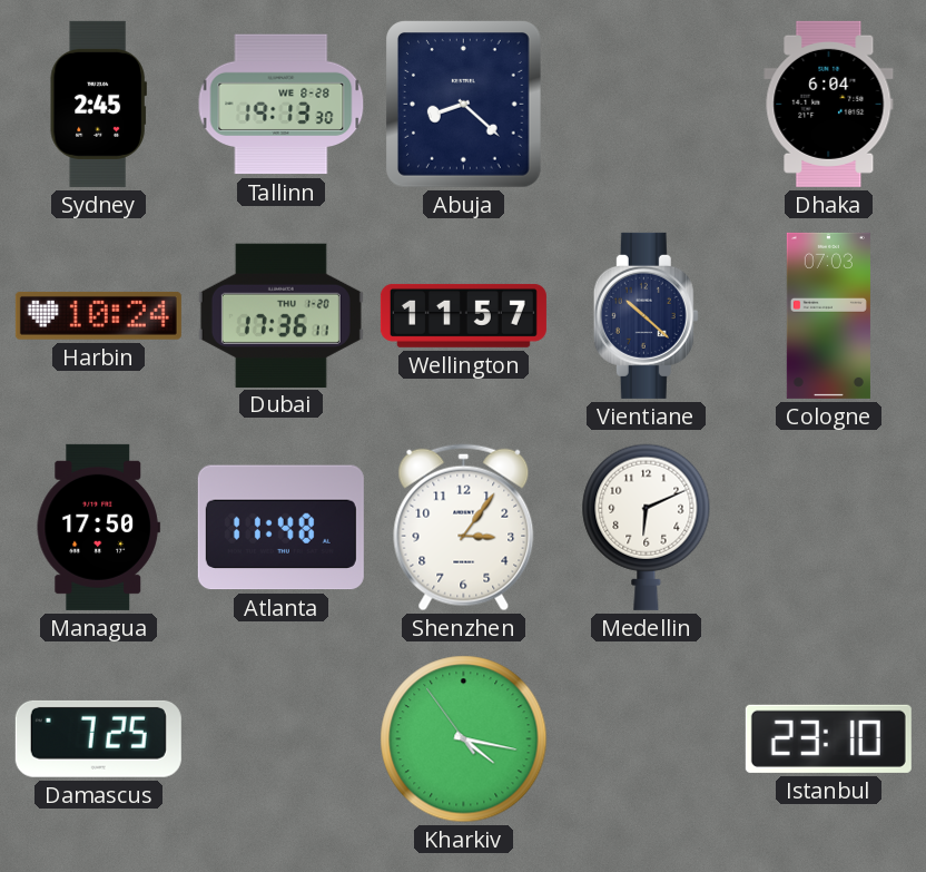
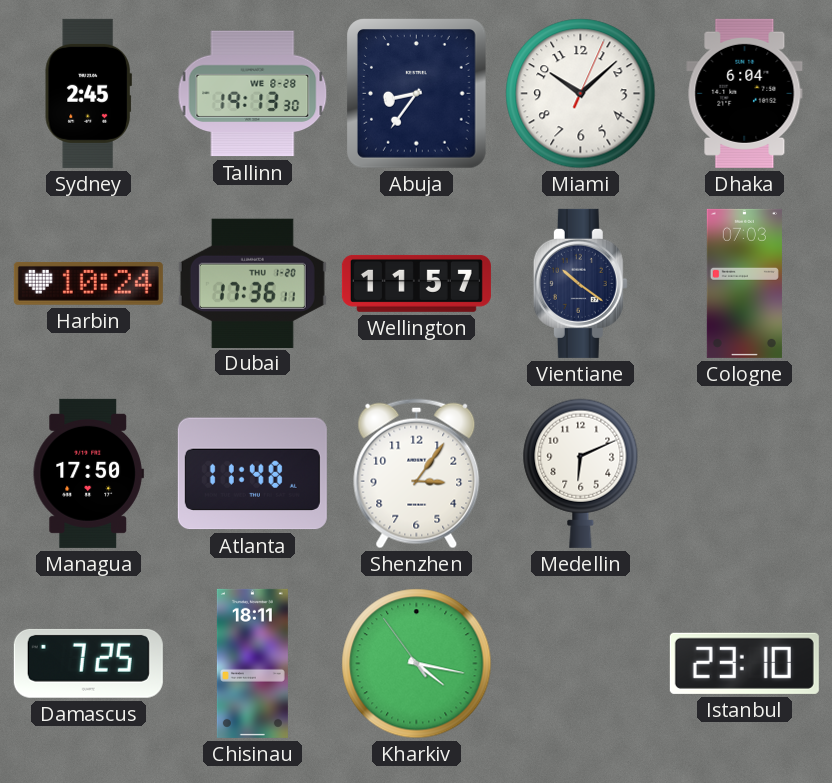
Abuja: 8:22 -> 8:36 (417, 94)
Miami: none -> 10:08 (581, 94)
Vientiane: 10:22 -> 10:21 (580, 283)
Chisinau: none -> 18:11 (252, 663)
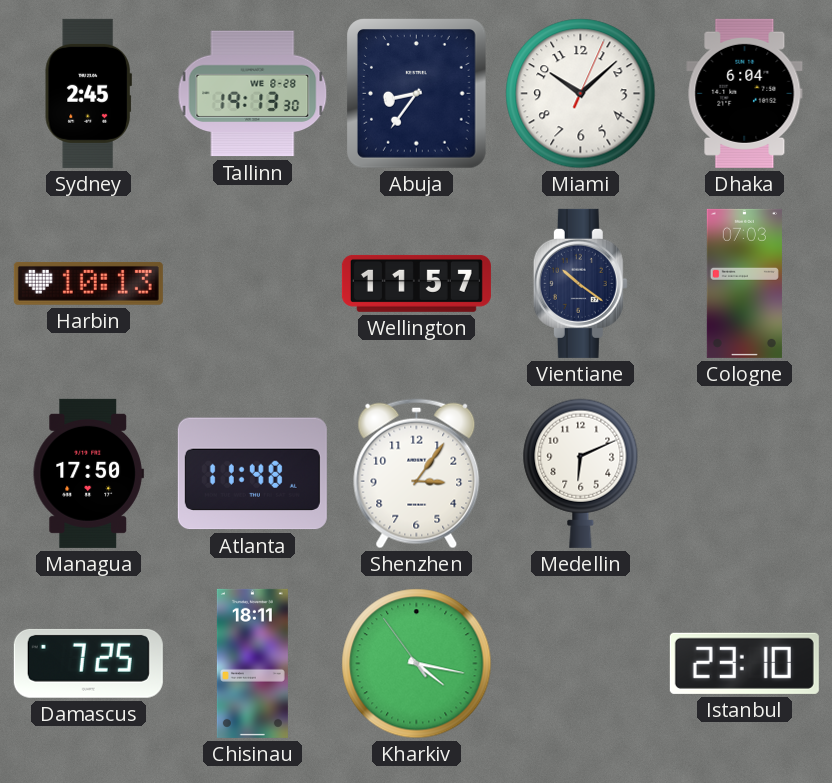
Harbin: 10:24 -> 10:13 (88, 283)
Dubai: 17:36 -> none (252, 283)
